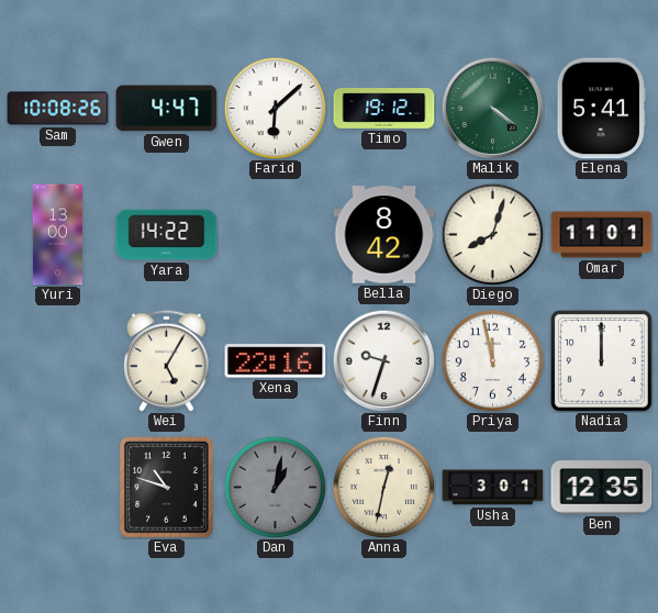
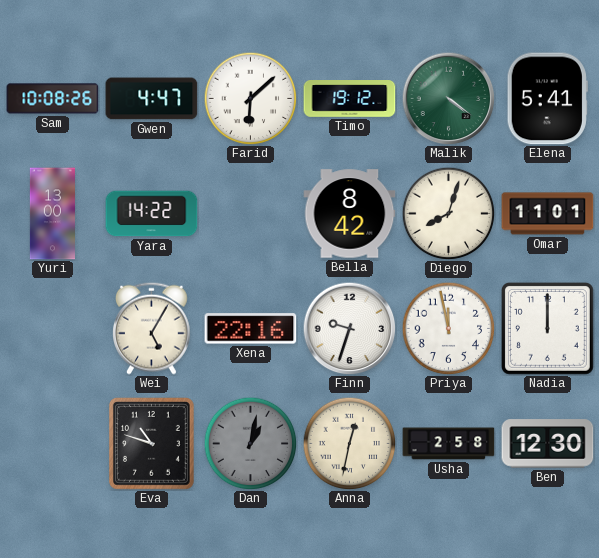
Usha: 3:01 -> 2:58 (449, 444)
Ben: 12:35 -> 12:30 (548, 444)
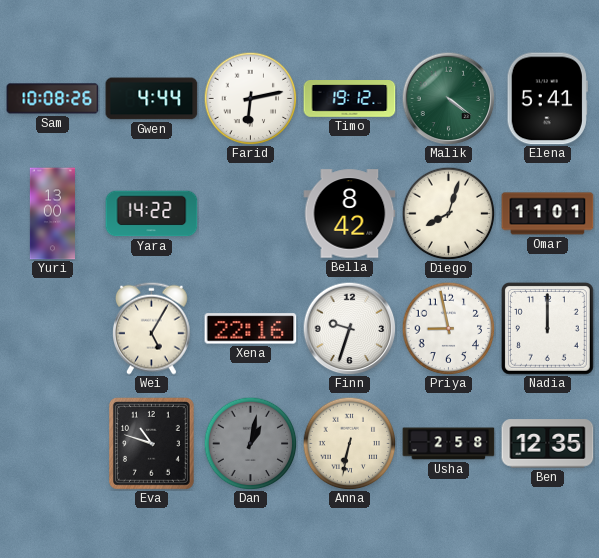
Gwen: 4:47 -> 4:44 (152, 99)
Farid: 6:08 -> 6:13 (250, 98)
Priya: 11:58 -> 8:58 (448, 328)
Anna: 12:32 -> 6:32 (349, 443)
Ben: 12:30 -> 12:35 (548, 444)
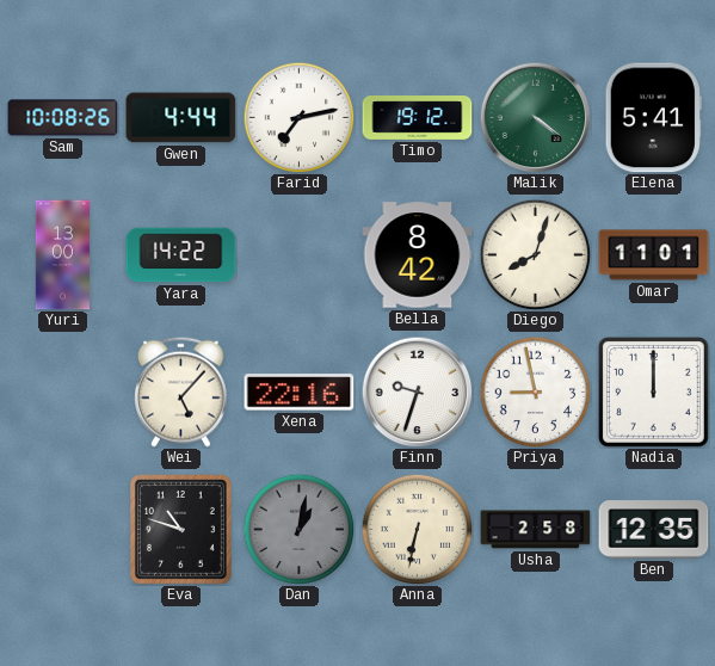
Farid: 6:13 -> 7:13 (298, 117)
Wei: 5:05 -> 5:07 (181, 391)
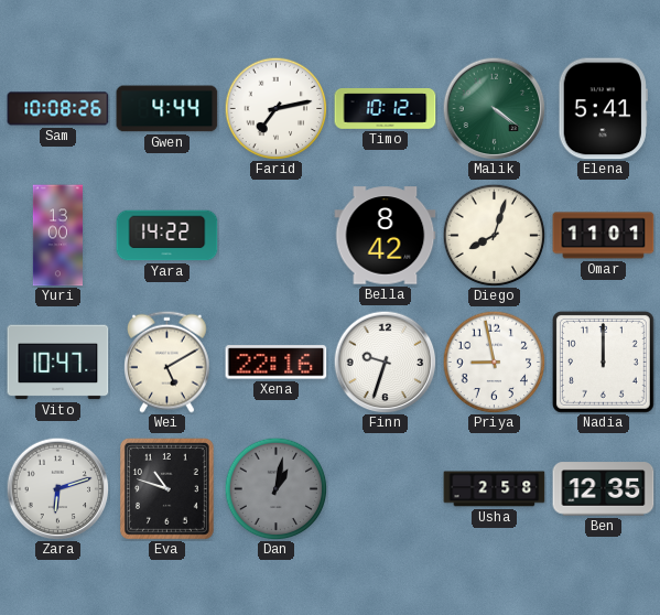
Timo: 19:12 -> 10:12 (386, 109)
Vito: none -> 10:47 (58, 363)
Wei: 5:07 -> 5:10 (167, 362)
Zara: none -> 6:12 (57, 488)
Anna: 6:32 -> none (417, 529)
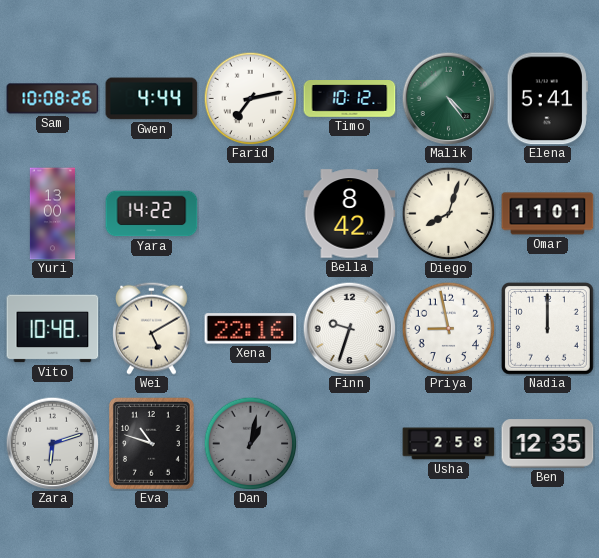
Malik: 4:21 -> 4:24 (448, 98)
Vito: 10:47 -> 10:48 (53, 329)
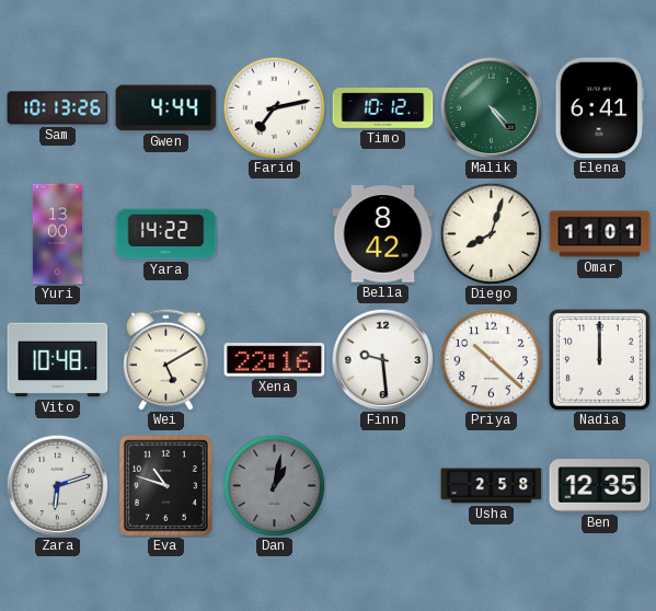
Sam: 10:08 -> 10:13 (58, 108)
Elena: 5:41 -> 6:41 (599, 108)
Finn: 9:33 -> 9:29 (382, 359)
Priya: 8:58 -> 10:22 (491, 359)
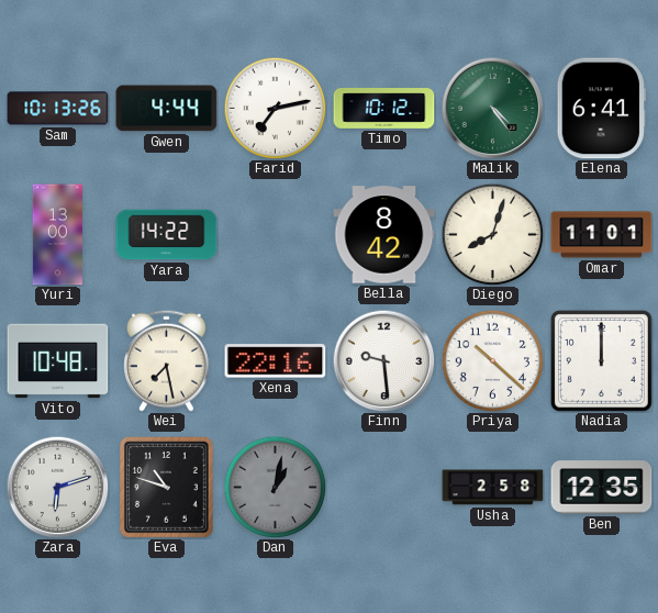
Wei: 5:10 -> 7:28 (167, 360)
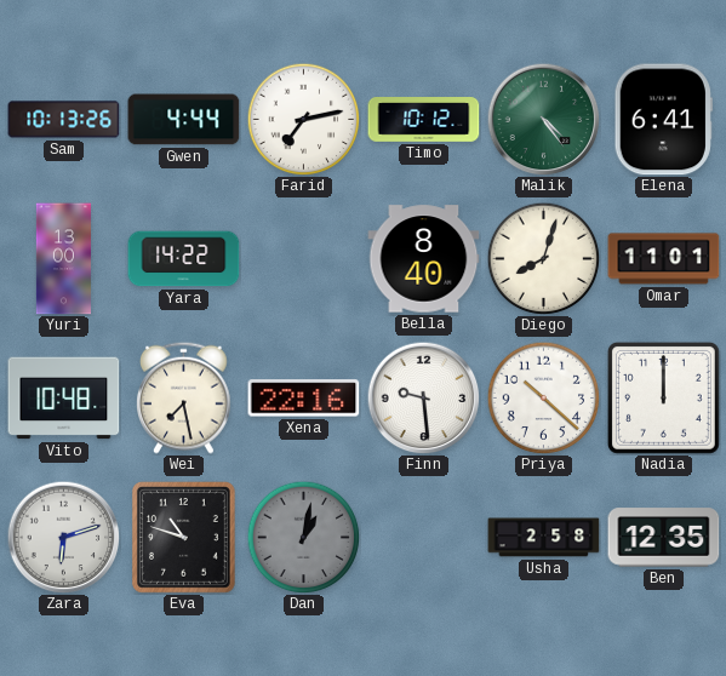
Bella: 8:42 -> 8:40 (424, 259)
